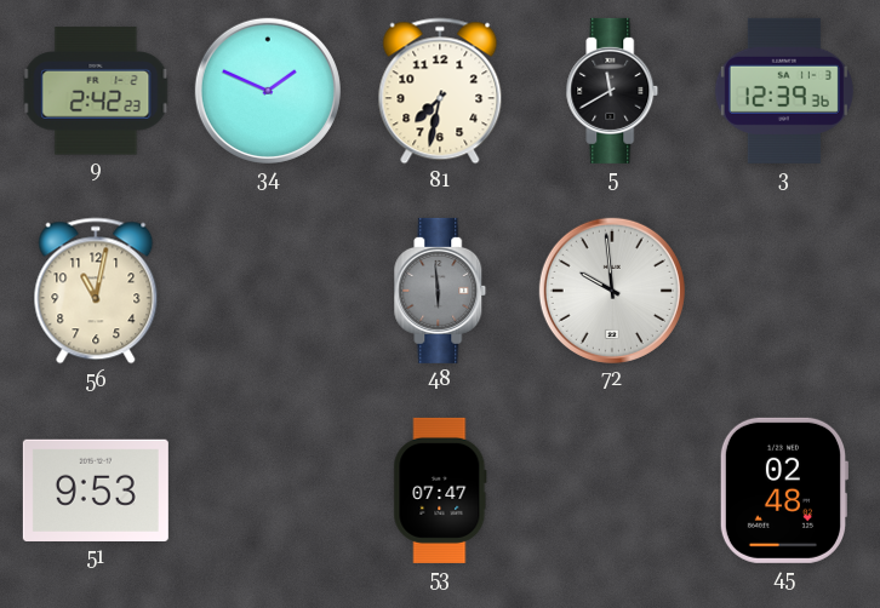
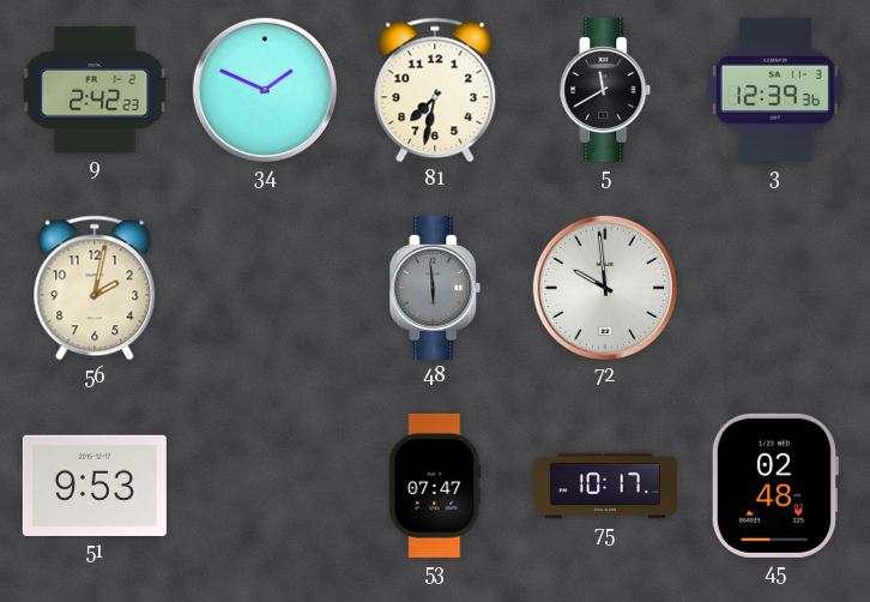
56: 11:02 -> 2:02 (95, 288)
75: none -> 10:17 (605, 486)
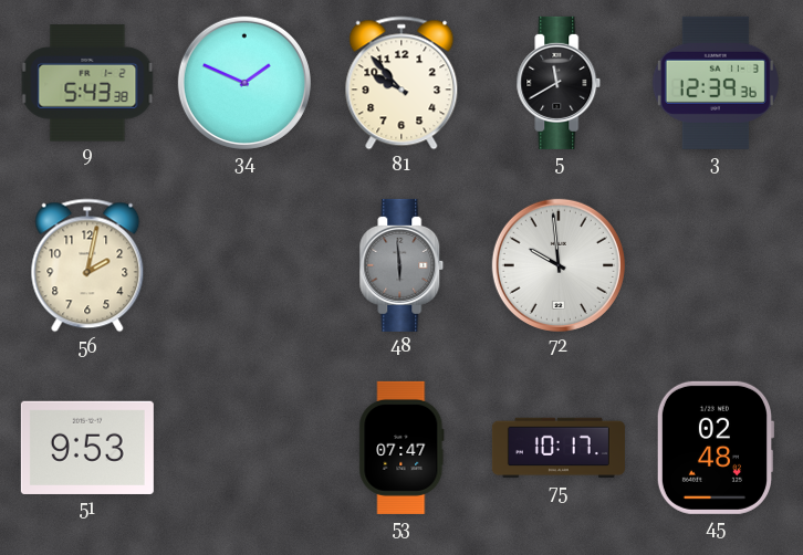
9: 2:42 -> 5:43 (87, 83)
81: 7:32 -> 9:53 (401, 83)
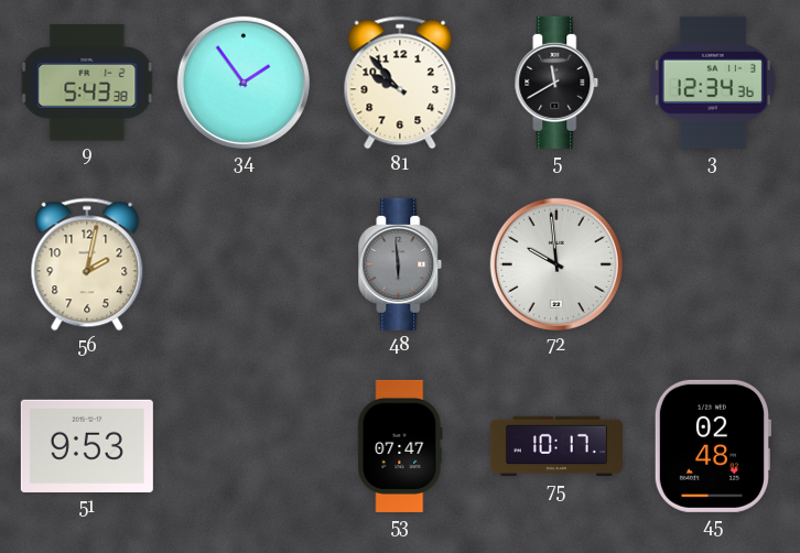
34: 1:49 -> 1:54 (244, 83)
3: 12:39 -> 12:34 (713, 83)
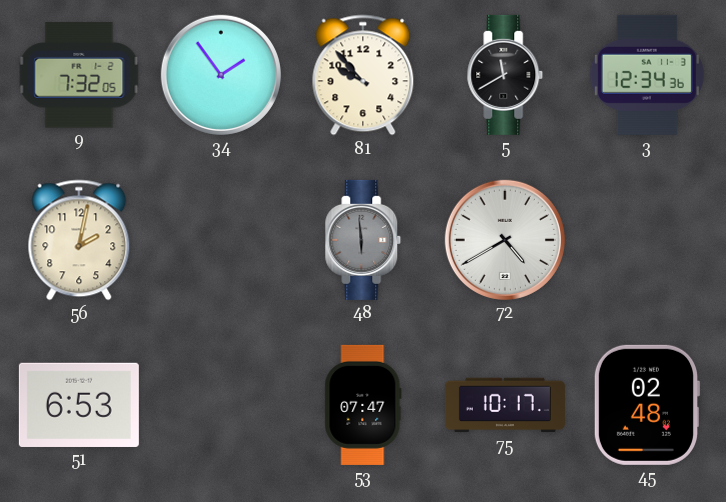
9: 5:43 -> 7:32 (79, 75)
72: 9:59 -> 4:40 (505, 240)
51: 9:53 -> 6:53 (79, 405)
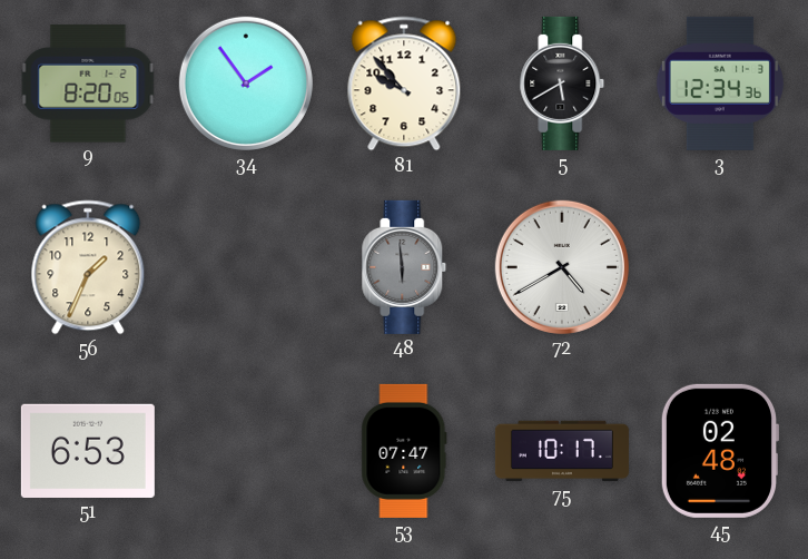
9: 7:32 -> 8:20 (88, 84)
5: 11:40 -> 5:40 (562, 84)
56: 2:02 -> 1:34 (88, 267)
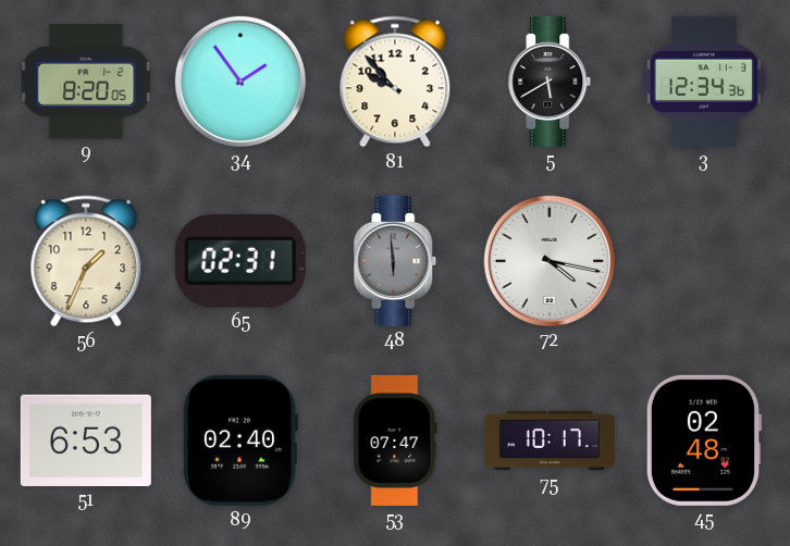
65: none -> 02:31 (240, 261)
72: 4:40 -> 4:17 (550, 261)
89: none -> 02:40 (240, 440)
